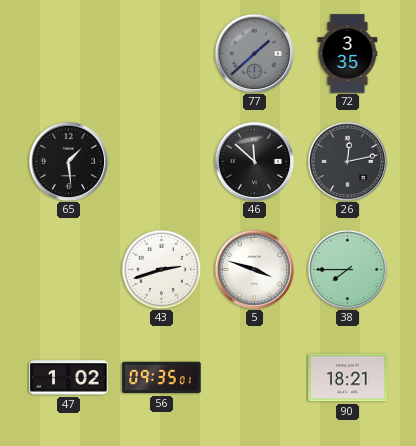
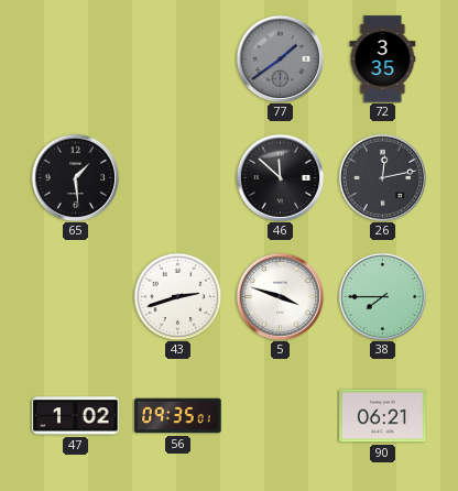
77: 1:38 -> 1:39 (280, 58)
90: 18:21 -> 06:21 (383, 416)
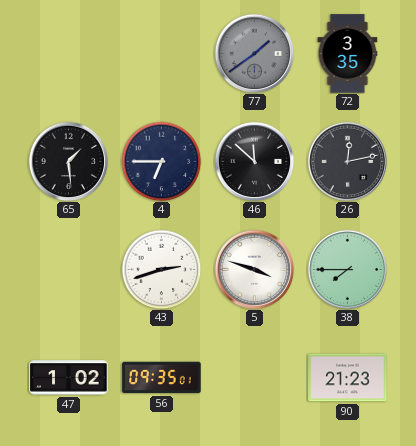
4: none -> 6:45 (161, 161)
90: 06:21 -> 21:23 (348, 378)
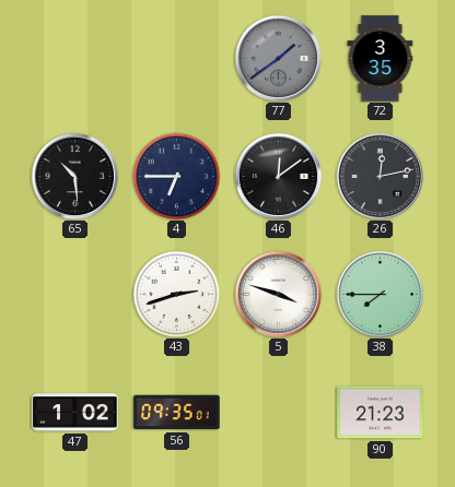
65: 1:29 -> 10:29 (74, 176)
46: 11:52 -> 12:09 (278, 176)
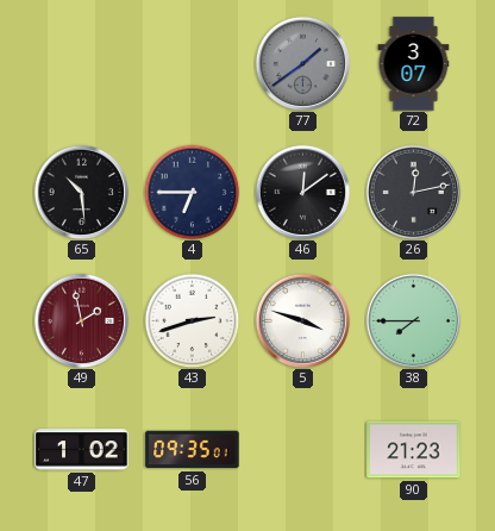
72: 3:35 -> 3:07 (414, 64)
49: none -> 1:58 (81, 320)
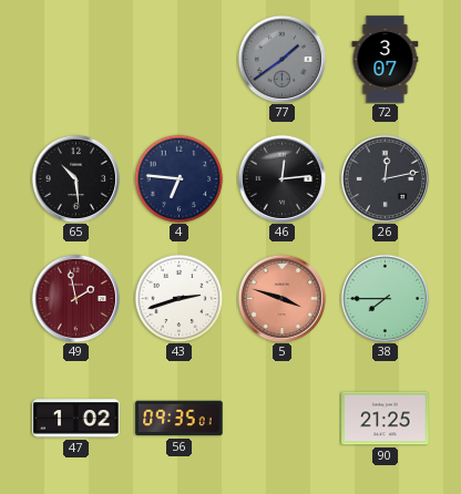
4: 6:45 -> 6:46 (178, 178)
46: 12:09 -> 12:14 (281, 178)
5 dial: white -> salmon (281, 298)
90: 21:23 -> 21:25 (386, 419)
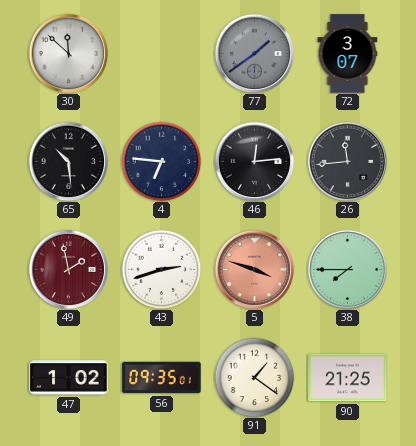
30: none -> 11:52 (68, 53)
26: 12:13 -> 11:44 (347, 161)
91: none -> 1:21 (254, 377)
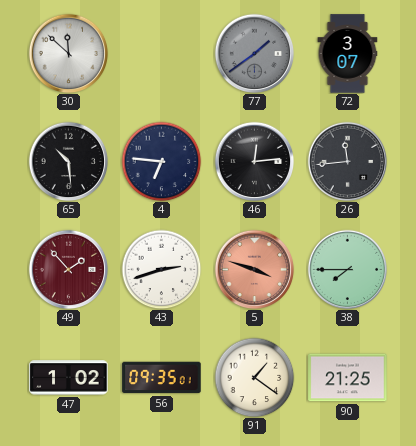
49: 1:58 -> 1:53 (68, 269)
